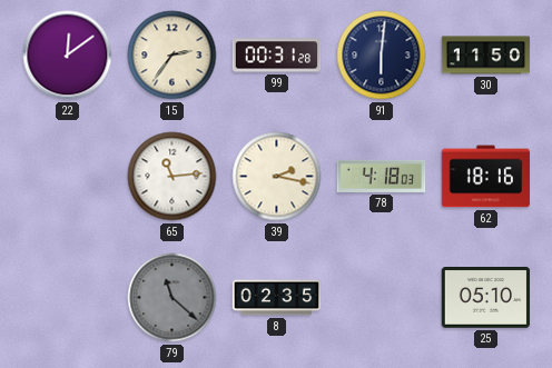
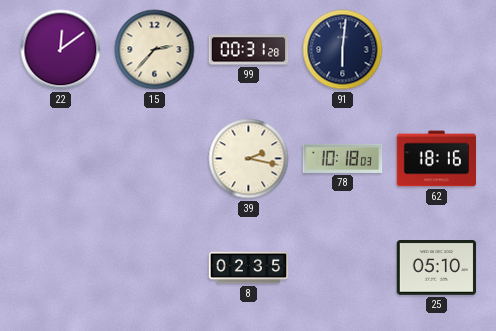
15: 2:36 -> 2:37 (155, 50)
30: 11:50 -> none (486, 56)
65: 11:14 -> none (172, 177)
78: 4:18 -> 10:18 (343, 158)
79: 11:22 -> none (172, 298)
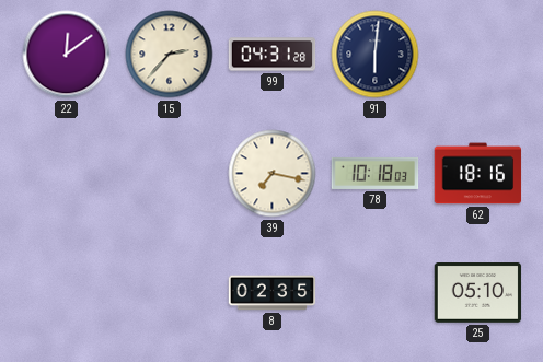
99: 00:31 -> 04:31 (273, 55)
39: 2:17 -> 7:17 (273, 174)
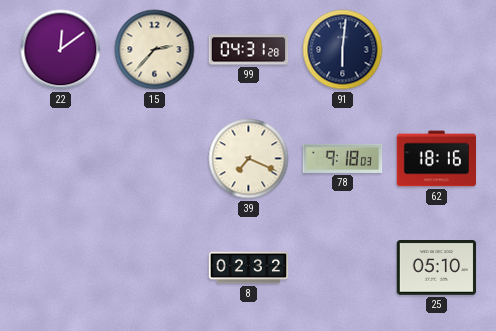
39: 7:17 -> 7:19 (249, 159)
78: 10:18 -> 9:18 (343, 158)
8: 02:35 -> 02:32 (249, 268)
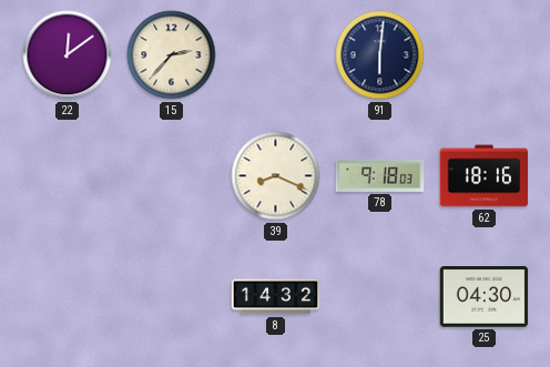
99: 04:31 -> none (249, 50)
39: 7:19 -> 8:19 (276, 176)
8: 02:32 -> 14:32 (276, 297)
25: 05:10 -> 04:30 (485, 297)
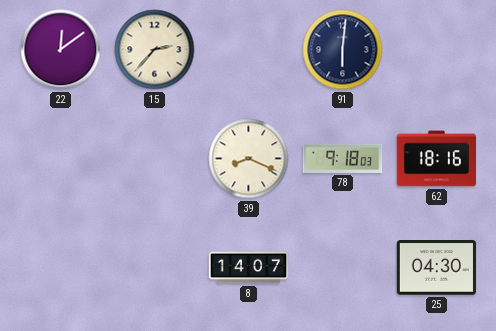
8: 14:32 -> 14:07 (249, 268)
